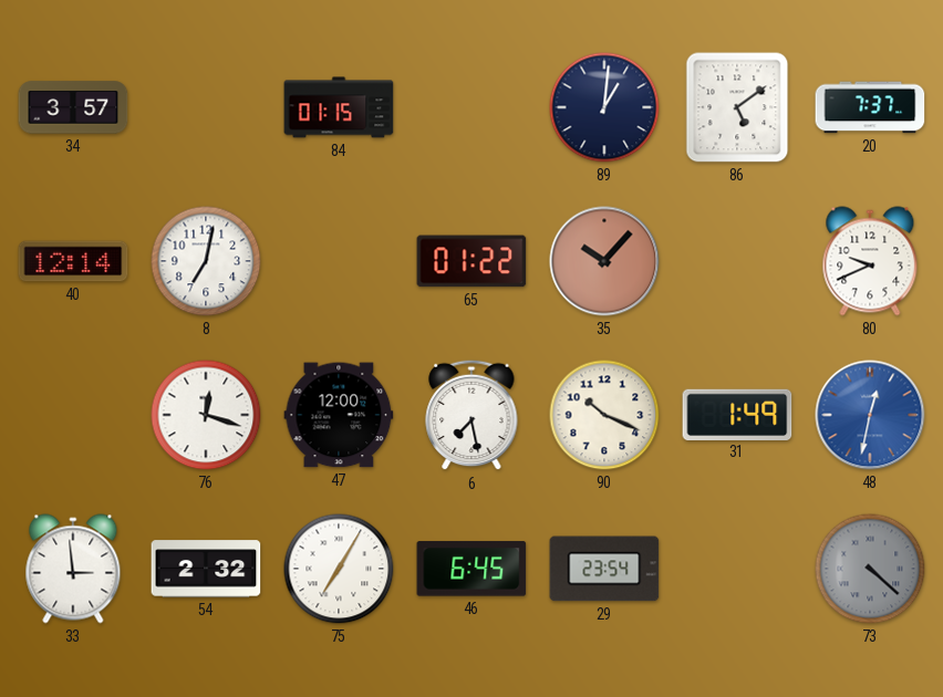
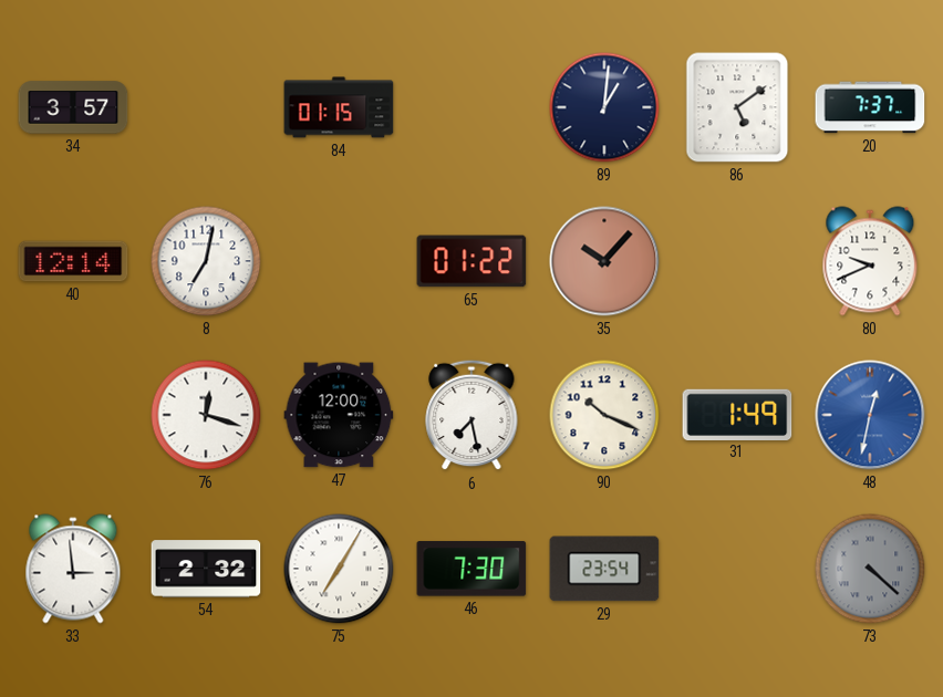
46: 6:45 -> 7:30 (471, 569)
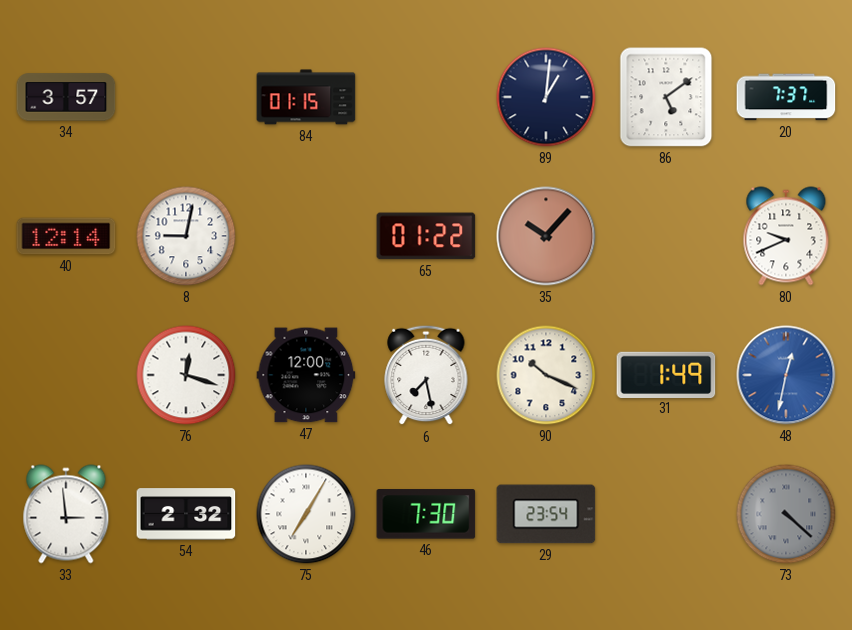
8: 7:02 -> 9:02 (186, 236)
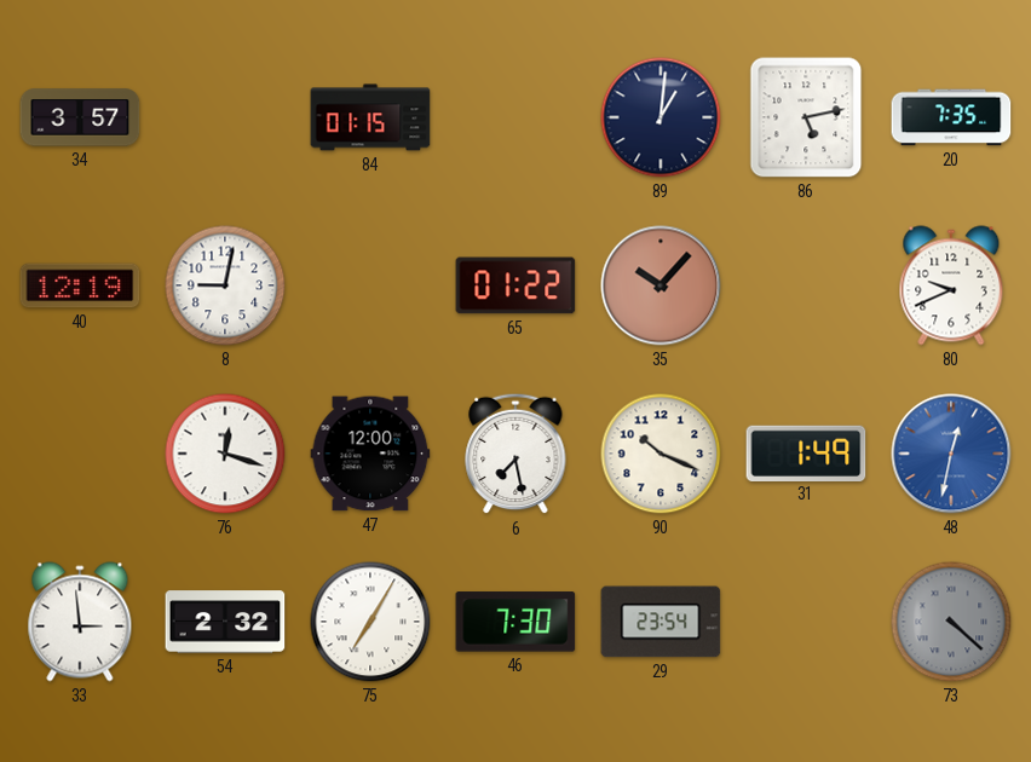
86: 5:09 -> 5:13 (806, 117)
20: 7:37 -> 7:35 (951, 117)
40: 12:14 -> 12:19 (80, 285)
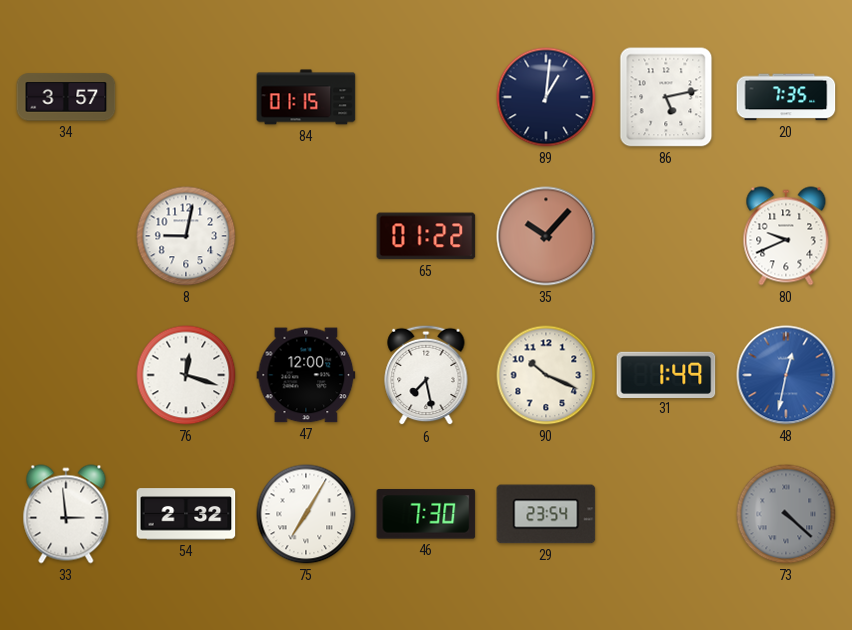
40: 12:19 -> none (80, 285)
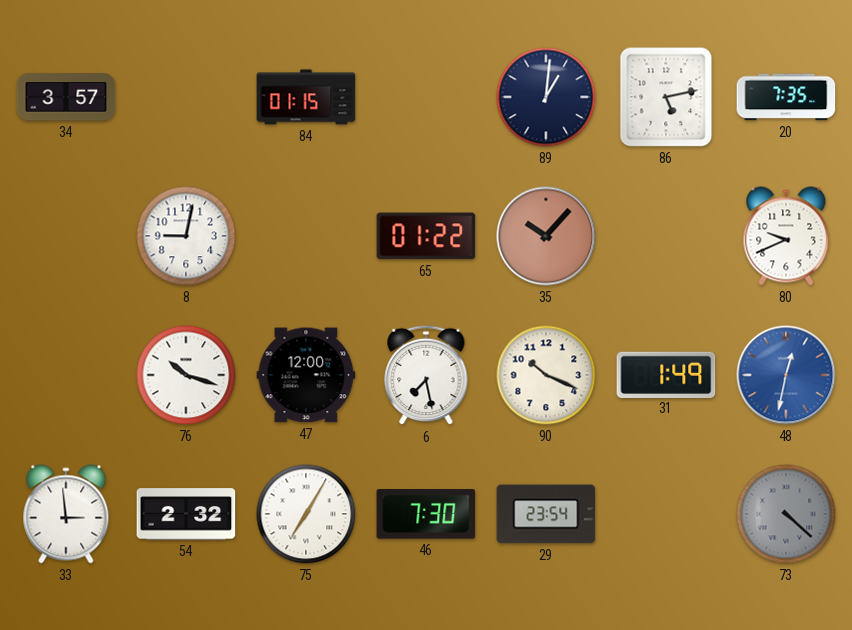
76: 12:18 -> 10:18 (186, 375)
